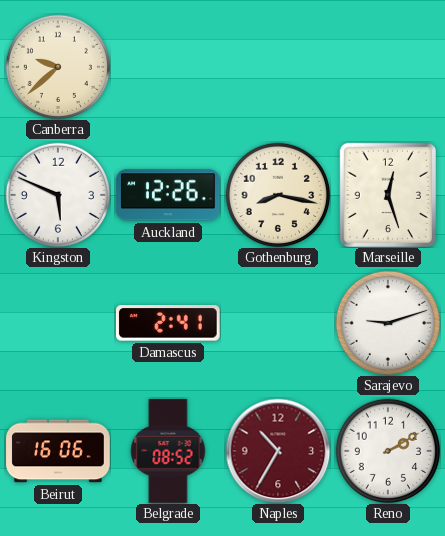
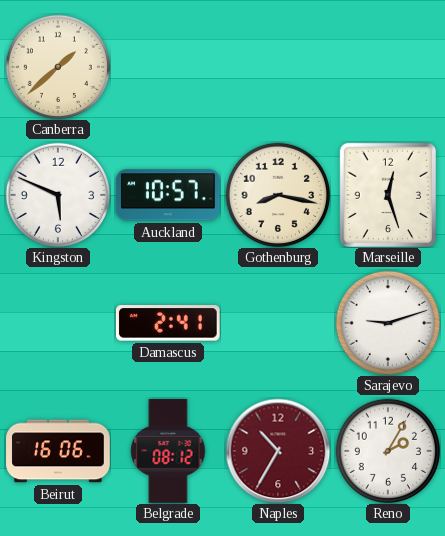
Canberra: 9:38 -> 1:38 (57, 66)
Auckland: 12:26 -> 10:57 (169, 195)
Belgrade: 08:52 -> 08:12 (168, 451)
Reno: 2:10 -> 2:05 (387, 450)
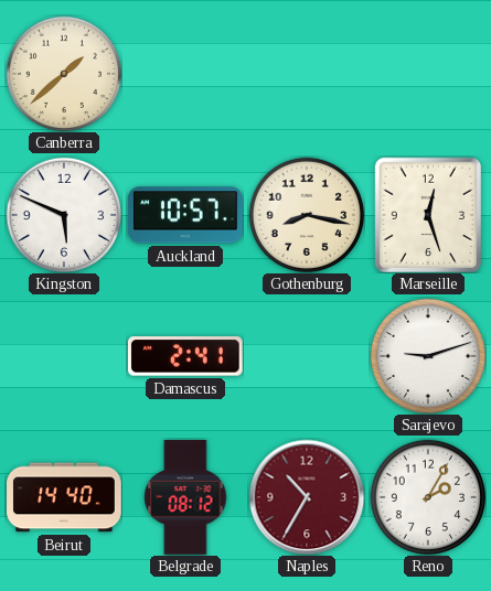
Beirut: 16:06 -> 14:40 (64, 497)
